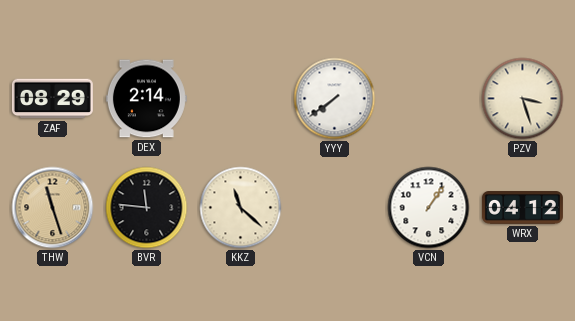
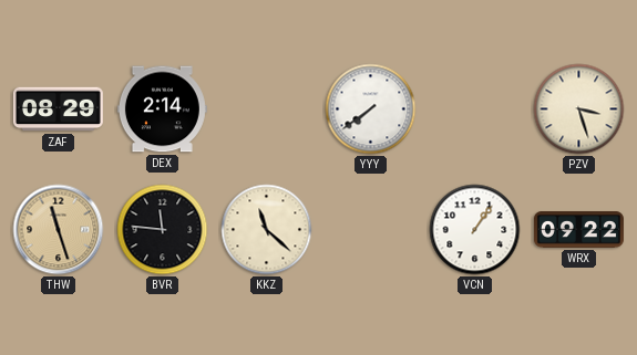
WRX: 04:12 -> 09:22 (578, 230)
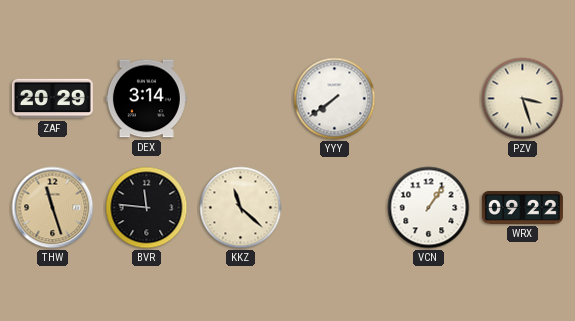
ZAF: 08:29 -> 20:29 (52, 99)
DEX: 2:14 -> 3:14 (146, 99)
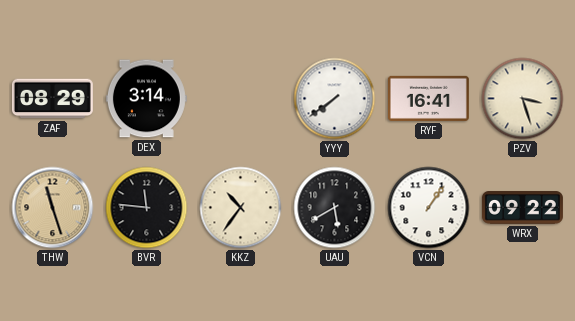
ZAF: 20:29 -> 08:29 (52, 99)
RYF: none -> 16:41 (428, 98)
KKZ: 11:22 -> 10:36 (241, 208)
UAU: none -> 5:40 (335, 208)
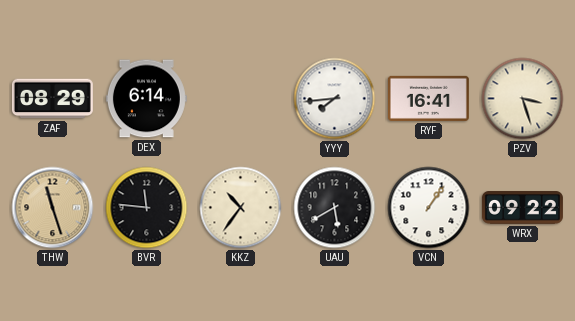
DEX: 3:14 -> 6:14 (146, 99)
YYY: 7:39 -> 7:44 (335, 99)
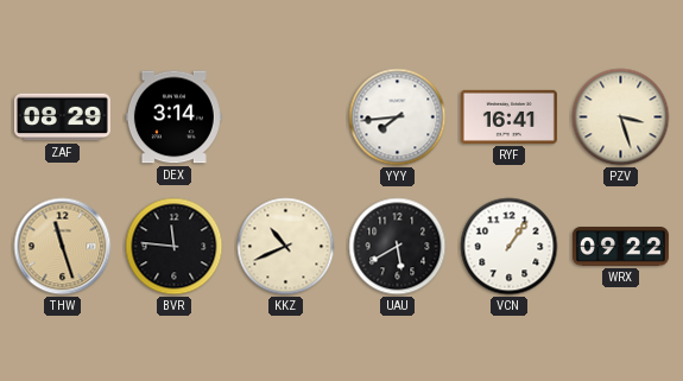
DEX: 6:14 -> 3:14 (173, 118)
KKZ: 10:36 -> 10:41 (286, 247)
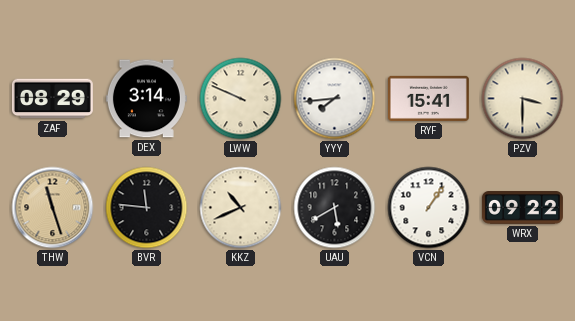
LWW: none -> 9:49 (241, 99)
RYF: 16:41 -> 15:41 (428, 98)
PZV: 3:27 -> 3:30 (523, 99)
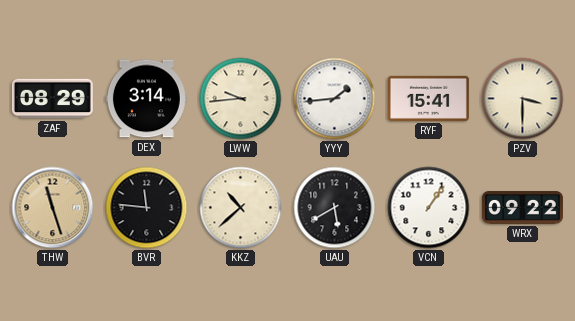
LWW: 9:49 -> 9:44 (241, 99)
YYY: 7:44 -> 1:44 (335, 99)
KKZ: 10:41 -> 10:38 (241, 208)
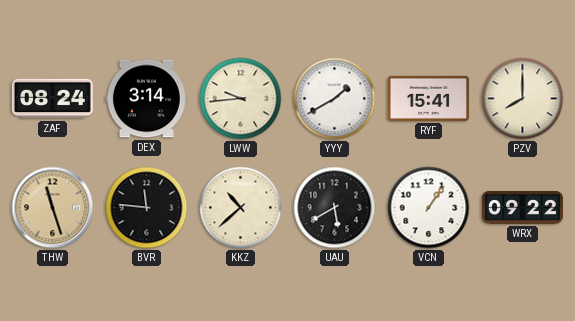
ZAF: 08:29 -> 08:24 (52, 99)
YYY: 1:44 -> 1:40 (335, 99)
PZV: 3:30 -> 8:00 (523, 99)
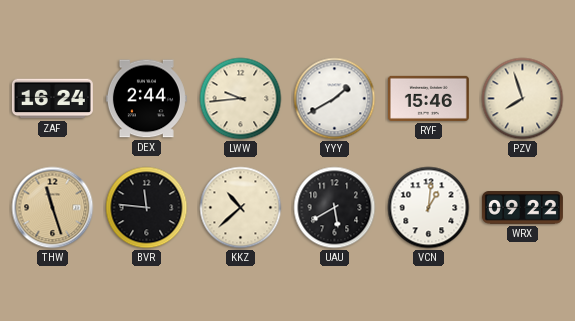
ZAF: 08:24 -> 16:24 (52, 99)
DEX: 3:14 -> 2:44 (146, 99)
RYF: 15:41 -> 15:46 (428, 98)
PZV: 8:00 -> 7:57 (523, 99)
VCN: 1:06 -> 1:01 (429, 208)
